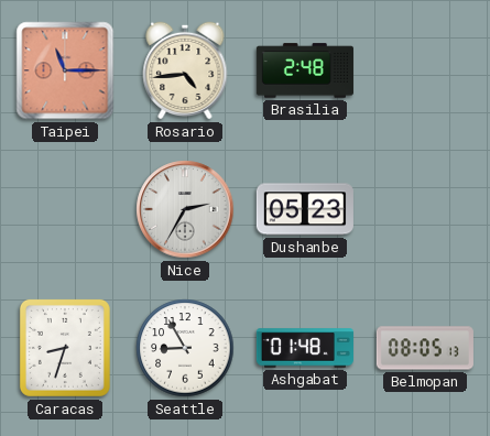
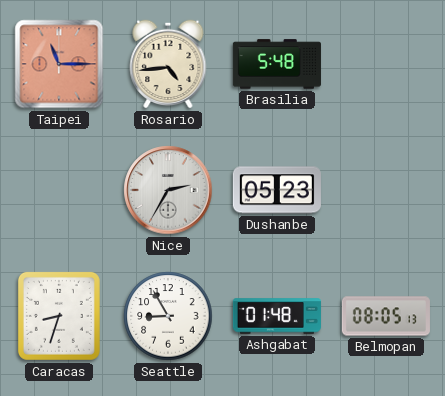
Brasilia: 2:48 -> 5:48 (277, 64)
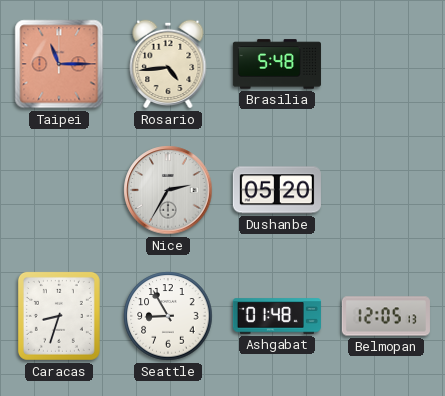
Dushanbe: 05:23 -> 05:20 (277, 190)
Belmopan: 08:05 -> 12:05 (386, 316)
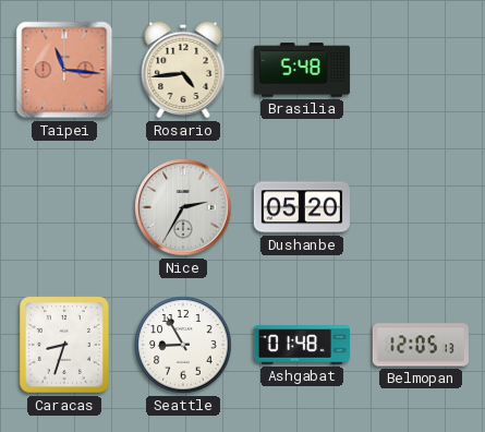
Taipei: 11:15 -> 11:16 (64, 70)
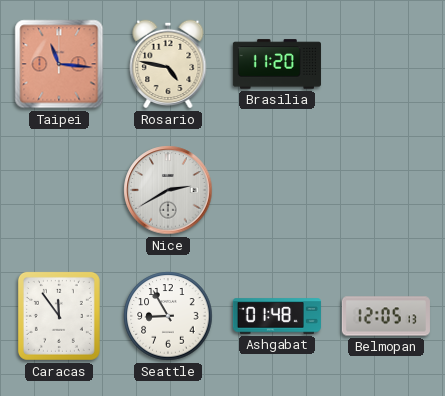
Rosario: 4:44 -> 4:47 (168, 64)
Brasilia: 5:48 -> 11:20 (277, 64)
Nice: 2:35 -> 2:40 (168, 190)
Dushanbe: 05:20 -> none (302, 207)
Caracas: 8:33 -> 11:54 (59, 316)
